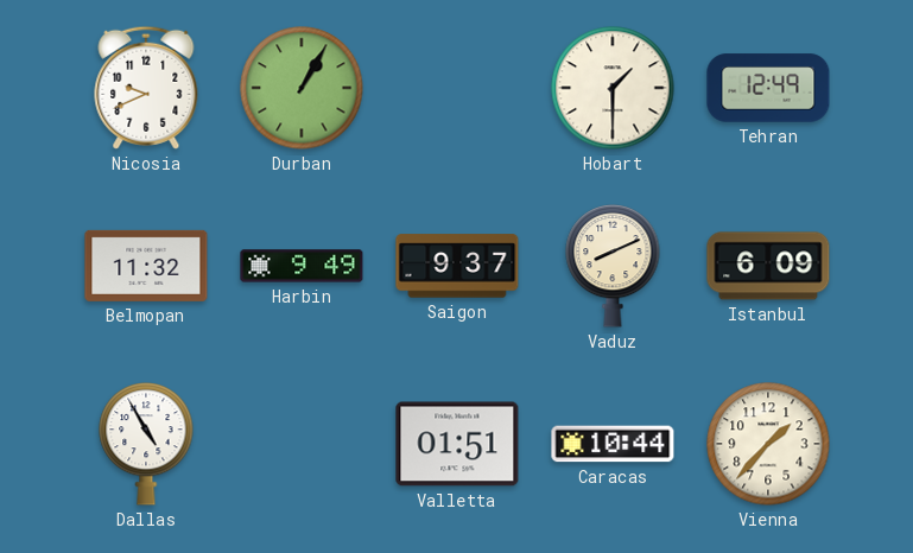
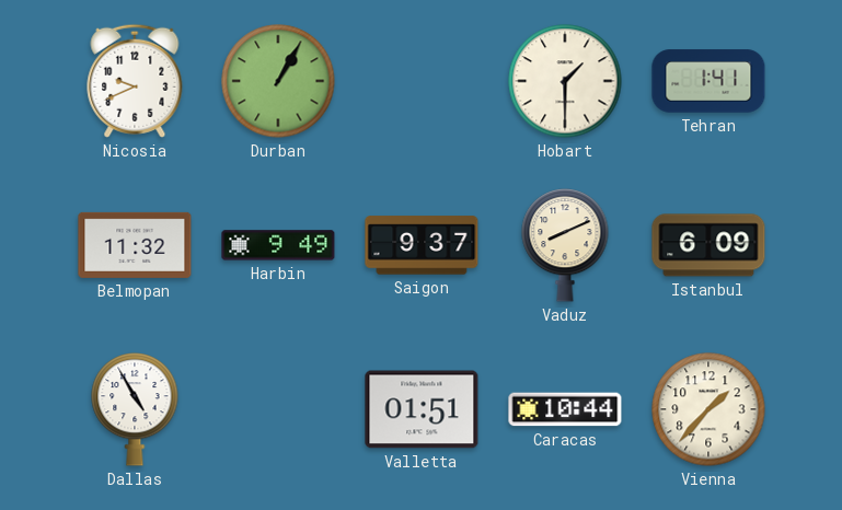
Tehran: 12:49 -> 1:41 (708, 81)
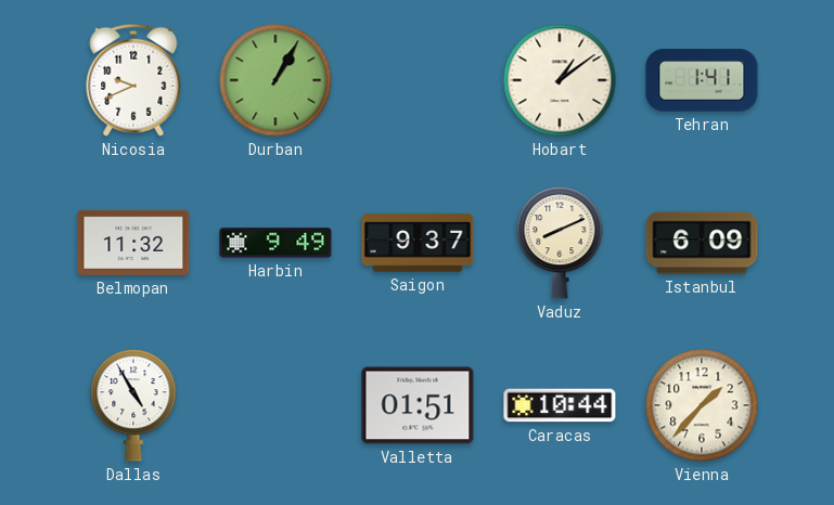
Hobart: 1:30 -> 1:09 (560, 80)
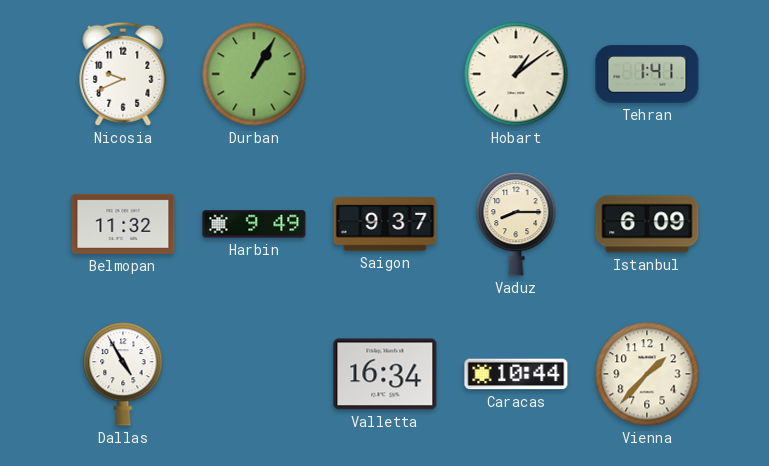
Vaduz: 8:11 -> 8:15 (516, 225)
Valletta: 01:51 -> 16:34 (385, 374)
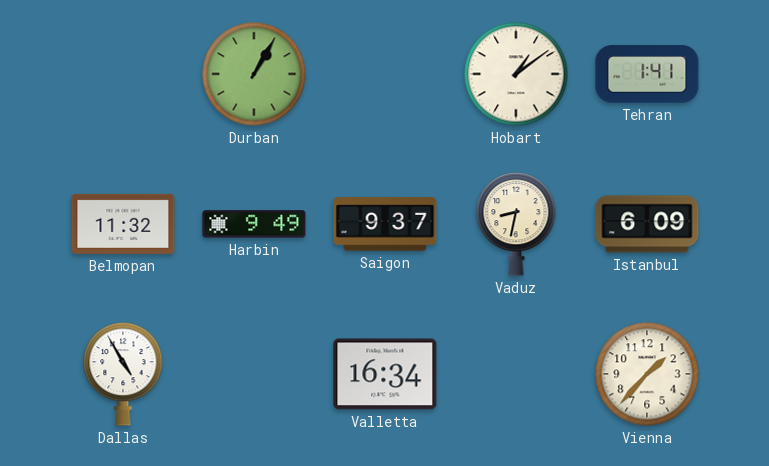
Nicosia: 9:41 -> none (123, 74)
Vaduz: 8:15 -> 8:32 (516, 225)
Caracas: 10:44 -> none (516, 374)
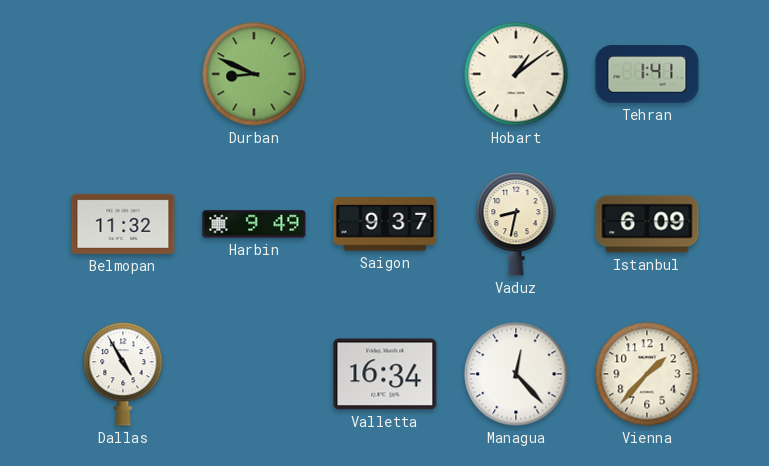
Durban: 1:05 -> 8:49 (254, 74)
Managua: none -> 12:23 (516, 374)
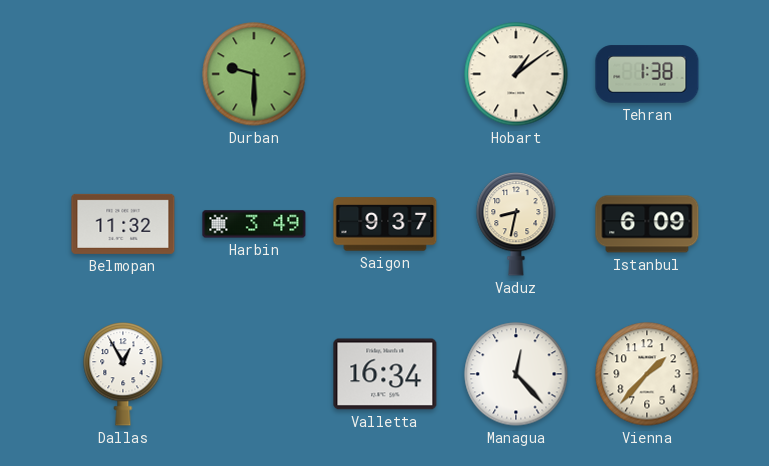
Durban: 8:49 -> 9:30 (254, 74)
Tehran: 1:41 -> 1:38 (647, 74)
Harbin: 9:49 -> 3:49 (254, 224)
Dallas: 4:55 -> 12:55 (123, 375)
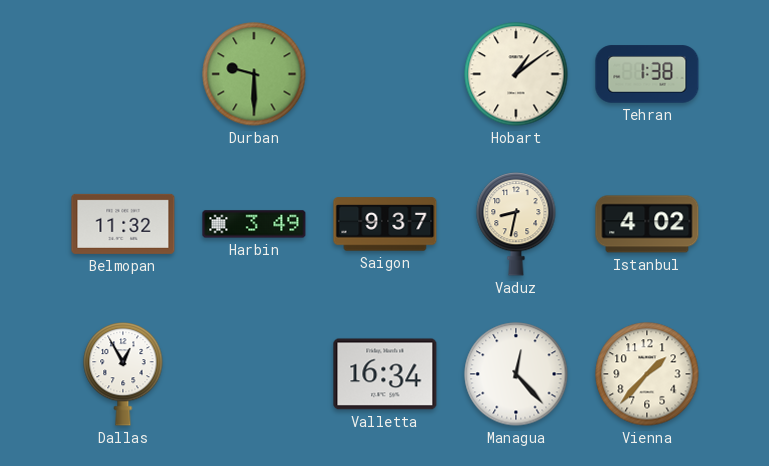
Istanbul: 6:09 -> 4:02 (647, 224)
